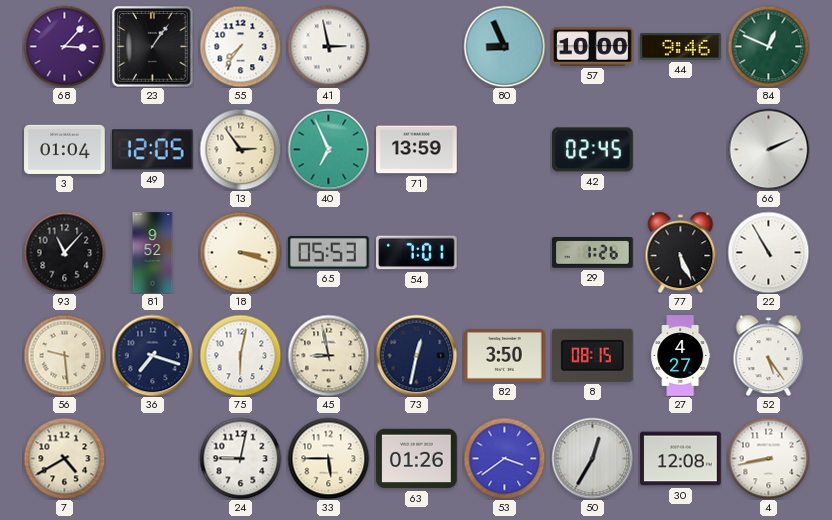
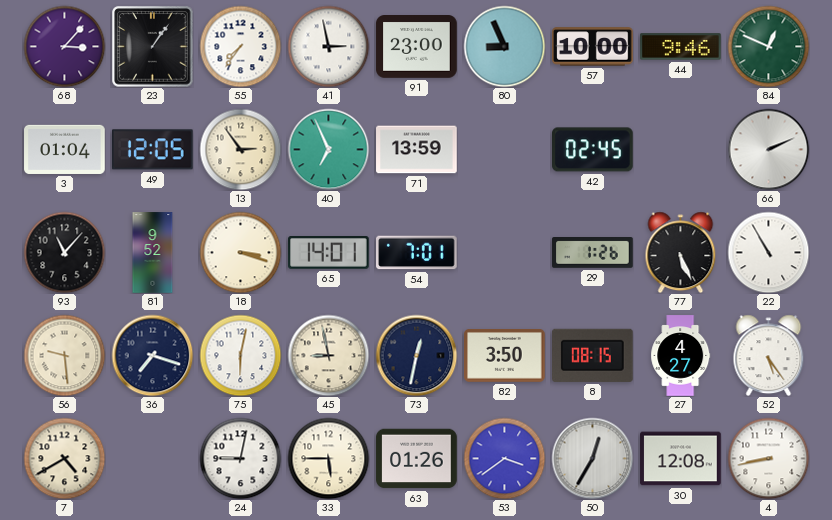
91: none -> 23:00 (417, 47)
65: 05:53 -> 14:01 (329, 253)
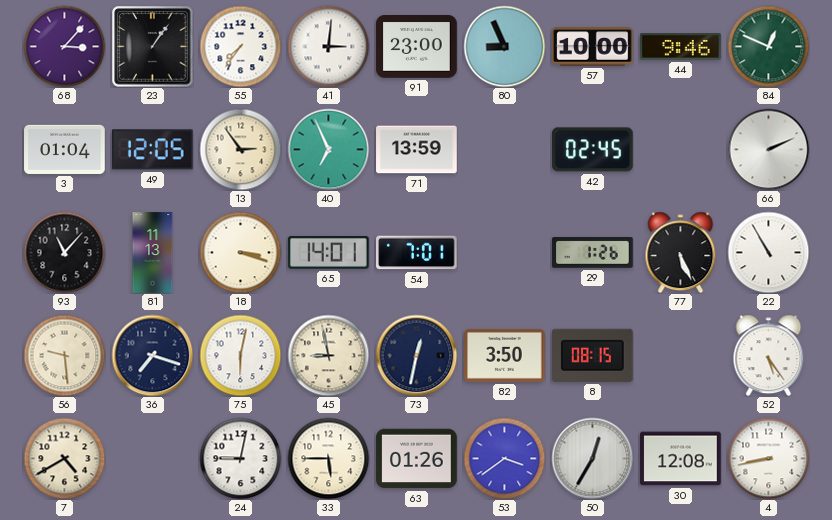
41: 2:58 -> 3:01 (328, 46)
81: 9:52 -> 11:13 (153, 253)
27: 4:27 -> none (681, 356)
